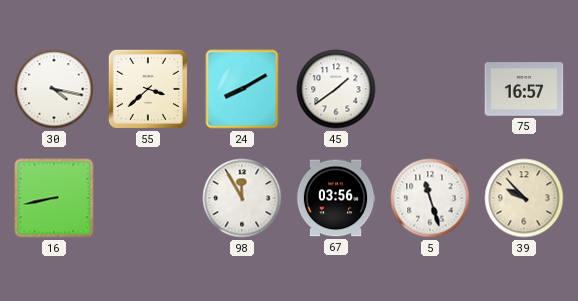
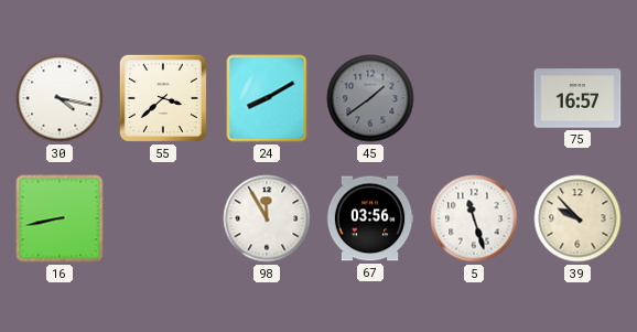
45 dial: white -> grey (370, 98)
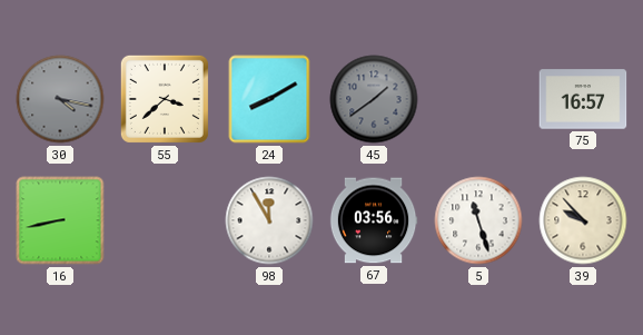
30 dial: white -> grey (60, 99)
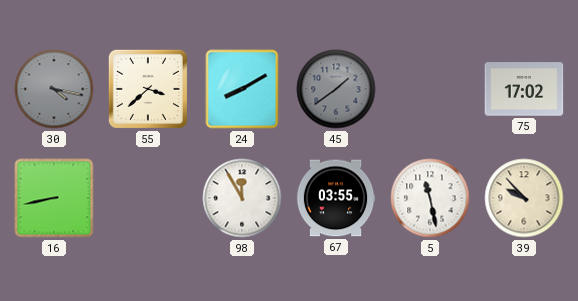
75: 16:57 -> 17:02 (524, 89)
67: 03:56 -> 03:55 (336, 198)
5: 11:27 -> 11:28 (430, 198)
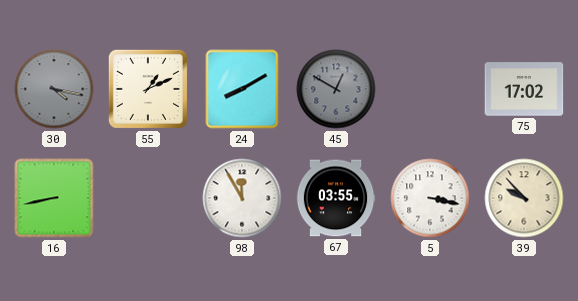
55: 3:38 -> 1:11 (148, 89)
45: 1:39 -> 12:50 (336, 89)
5: 11:28 -> 3:17 (430, 198)
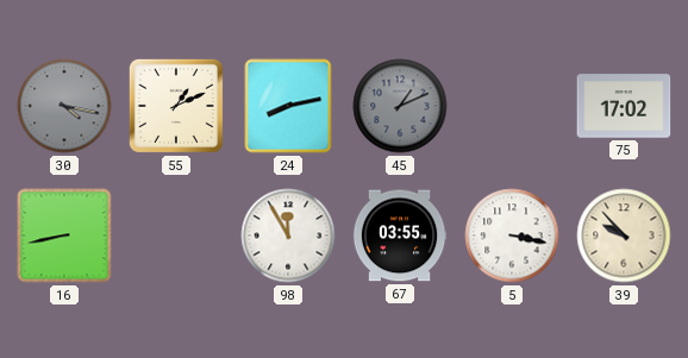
24: 8:10 -> 8:13 (288, 106)
45: 12:50 -> 1:11 (400, 106)
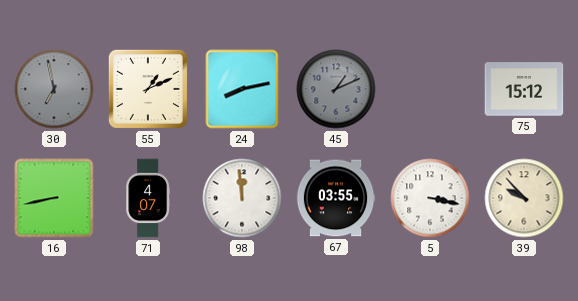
30: 4:17 -> 6:58 (54, 89)
75: 17:02 -> 15:12 (524, 89)
71: none -> 4:07 (148, 198)
98: 11:55 -> 11:59 (242, 198)
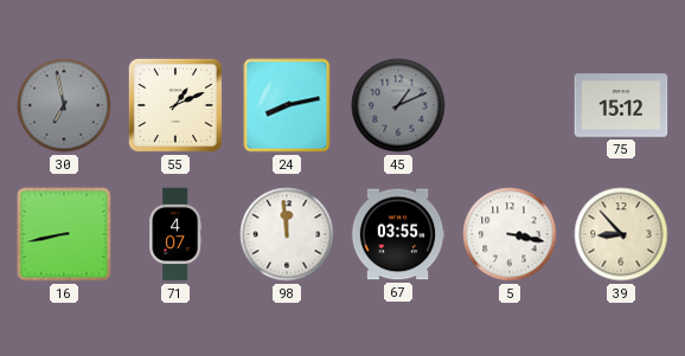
39: 9:53 -> 8:53 (621, 234)
